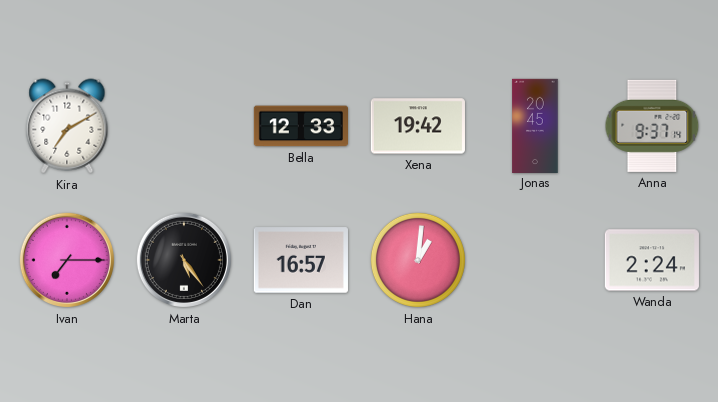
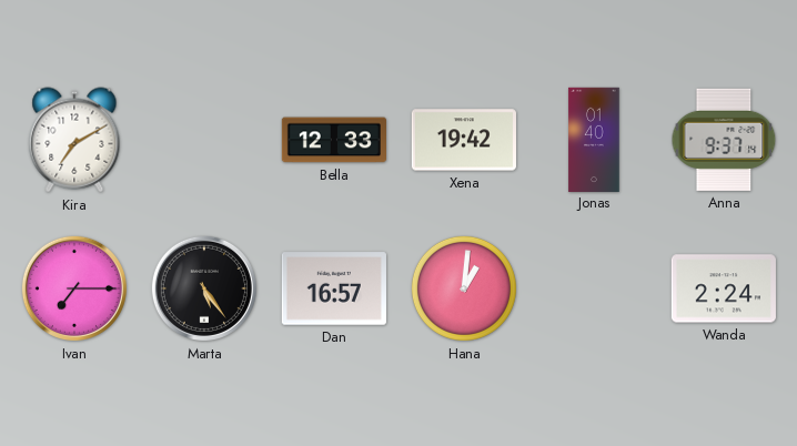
Jonas: 20:45 -> 01:40 (594, 139)
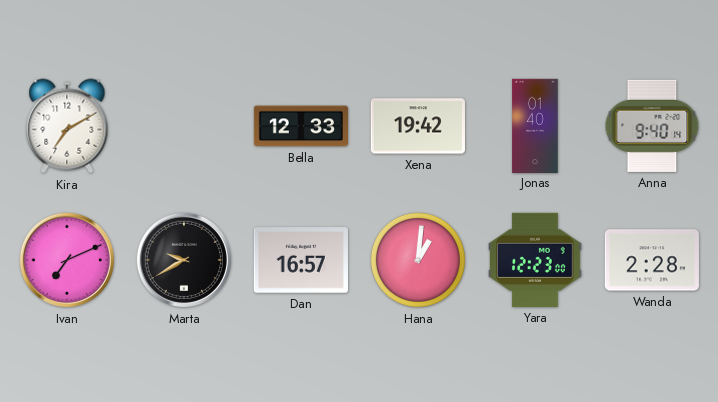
Anna: 9:37 -> 9:40 (652, 126)
Ivan: 7:15 -> 7:11 (67, 260)
Marta: 5:24 -> 9:40 (184, 260)
Yara: none -> 12:23 (535, 260)
Wanda: 2:24 -> 2:28 (652, 260)
